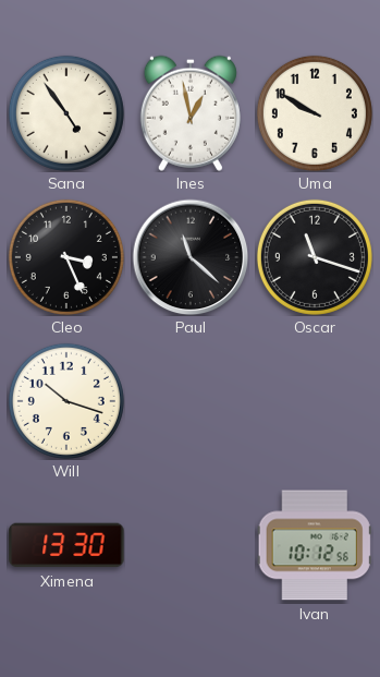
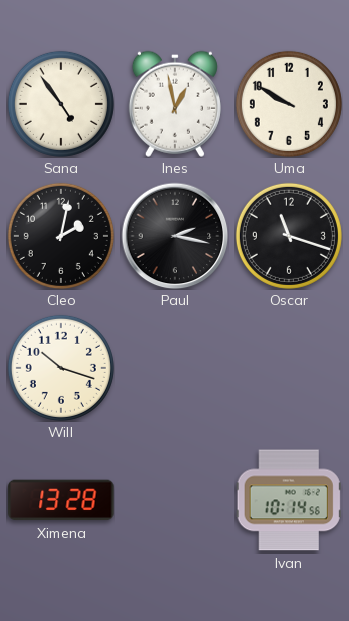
Cleo: 3:26 -> 2:02 (61, 236)
Paul: 11:22 -> 2:17 (175, 236)
Ximena: 13:30 -> 13:28 (61, 500)
Ivan: 10:12 -> 10:14 (289, 500)
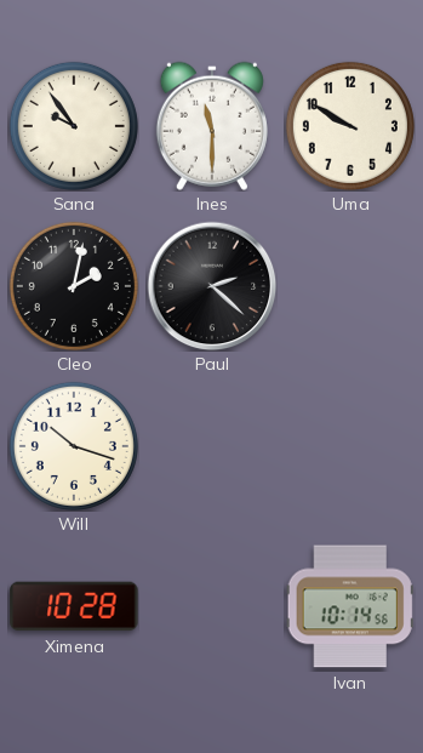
Sana: 4:54 -> 9:54 (74, 126)
Ines: 12:58 -> 11:30 (212, 126)
Paul: 2:17 -> 2:22 (212, 286)
Oscar: 11:18 -> none (289, 236)
Ximena: 13:28 -> 10:28 (74, 606)
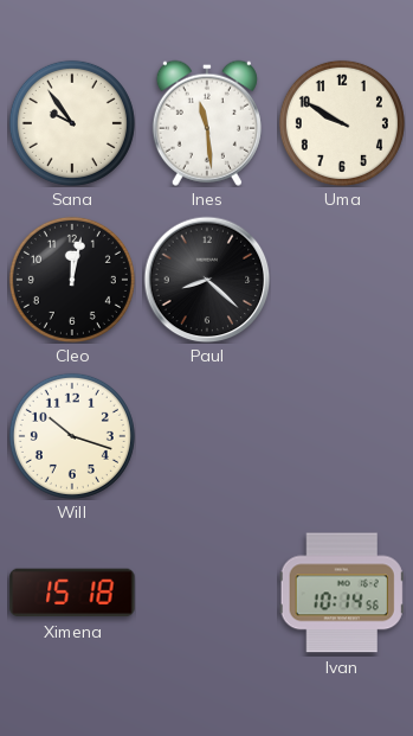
Ines: 11:30 -> 11:29 (207, 123)
Cleo: 2:02 -> 12:02 (72, 280)
Paul: 2:22 -> 8:22 (207, 280)
Ximena: 10:28 -> 15:18 (72, 593)
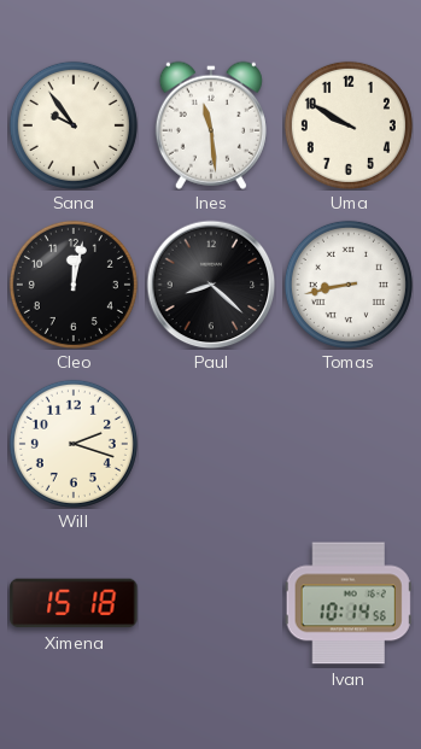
Tomas: none -> 8:43 (349, 285)
Will: 10:18 -> 2:18 (74, 444)
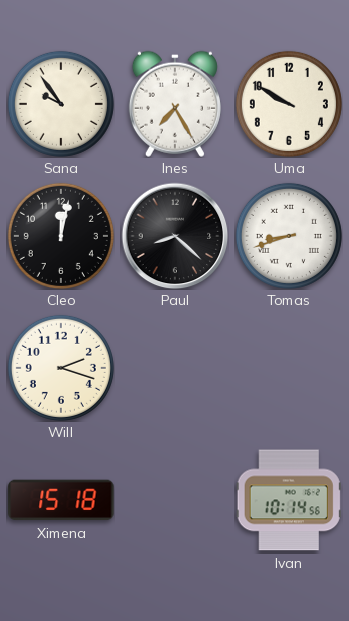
Ines: 11:29 -> 7:25 (175, 104)
Tomas: 8:43 -> 8:42 (289, 236)
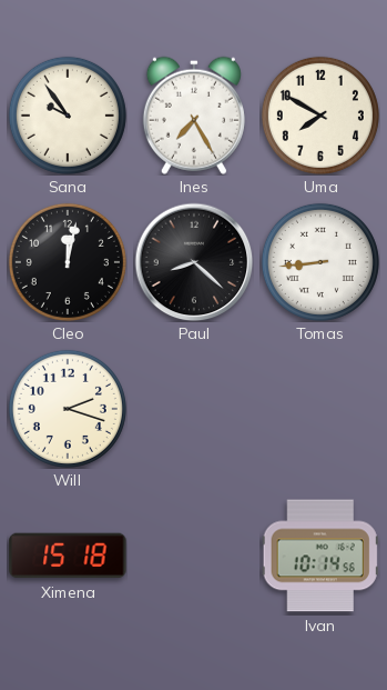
Uma: 9:50 -> 7:50 (320, 116)
Tomas: 8:42 -> 8:44 (320, 262)
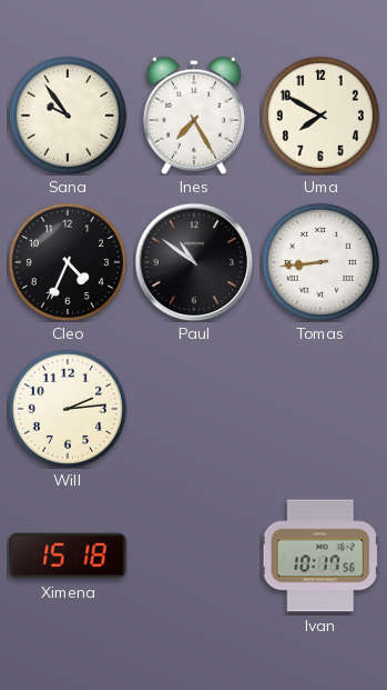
Cleo: 12:02 -> 4:34 (68, 262)
Paul: 8:22 -> 10:51 (194, 262)
Will: 2:18 -> 2:14 (68, 409)
Ivan: 10:14 -> 10:17 (320, 556)
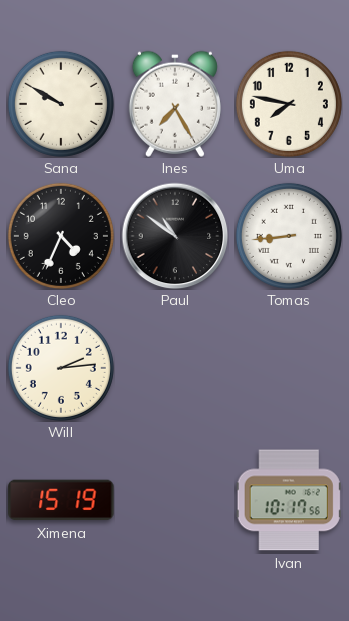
Sana: 9:54 -> 9:50 (61, 104)
Uma: 7:50 -> 7:47 (289, 104)
Ximena: 15:18 -> 15:19 (61, 500)
